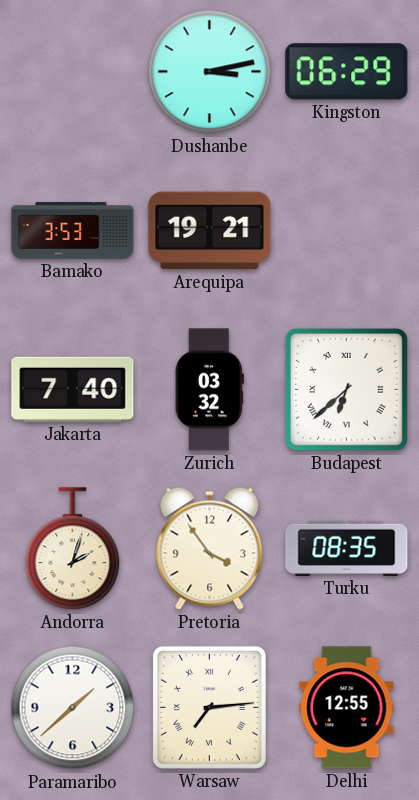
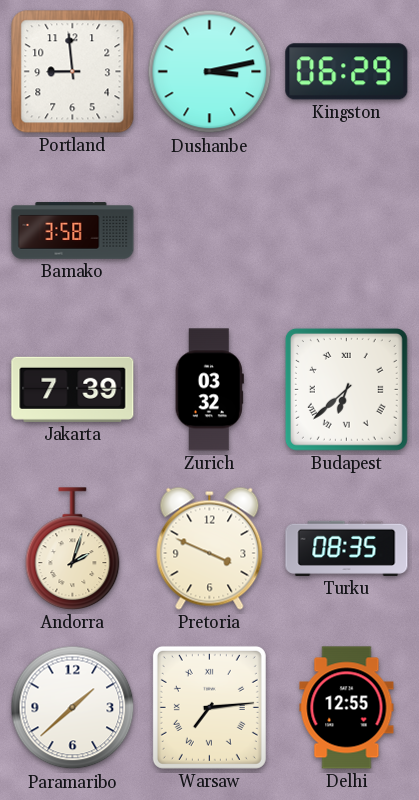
Portland: none -> 8:59 (73, 72)
Bamako: 3:53 -> 3:58 (73, 231)
Arequipa: 19:21 -> none (210, 231)
Jakarta: 7:40 -> 7:39 (73, 389)
Pretoria: 3:54 -> 3:49 (210, 548)
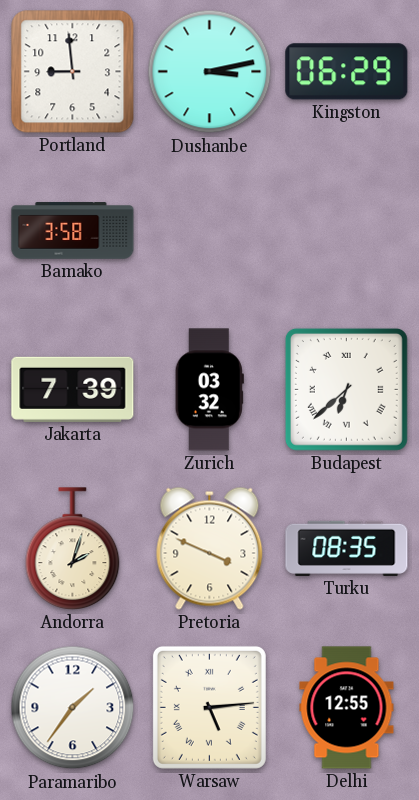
Paramaribo: 1:38 -> 1:36 (73, 708)
Warsaw: 7:14 -> 5:14 (209, 707)
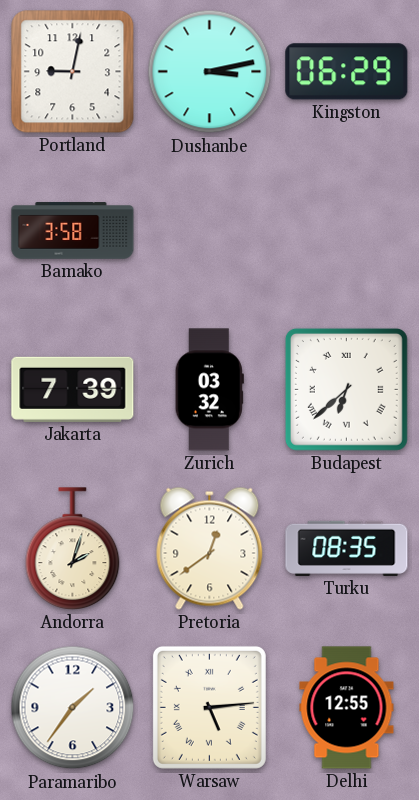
Portland: 8:59 -> 9:02 (73, 72)
Pretoria: 3:49 -> 12:39 (210, 548)
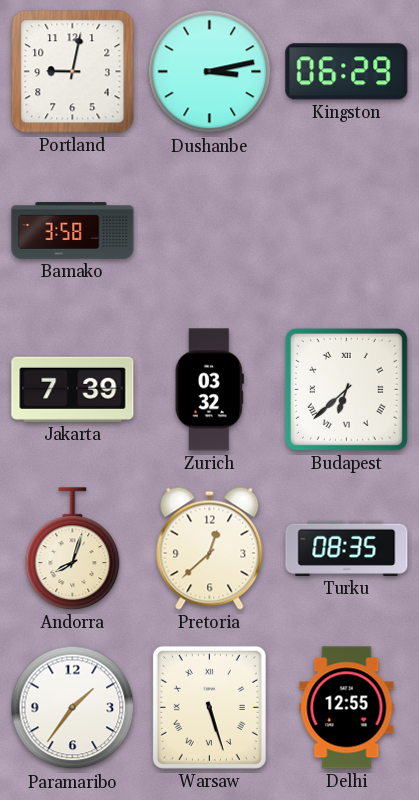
Andorra: 2:03 -> 8:03 (73, 549)
Pretoria: 12:39 -> 12:38 (210, 548)
Warsaw: 5:14 -> 5:27 (209, 707)
